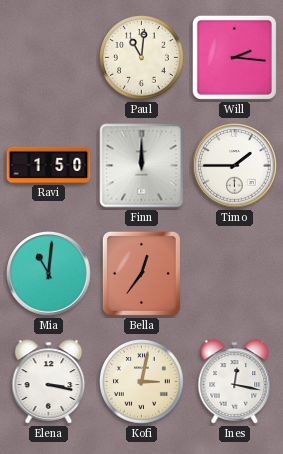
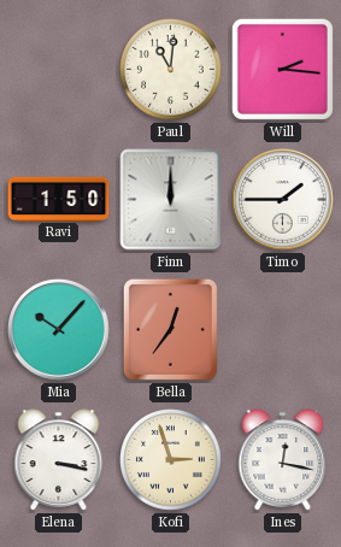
Mia: 11:01 -> 10:07 (59, 330)
Kofi: 3:02 -> 2:57 (171, 460)
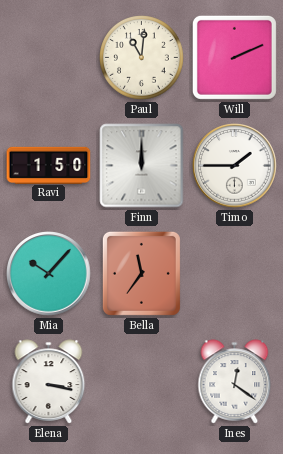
Will: 2:16 -> 2:11 (234, 57)
Bella: 12:36 -> 11:36 (141, 273)
Kofi: 2:57 -> none (171, 460)
Ines: 12:17 -> 12:21 (235, 382)
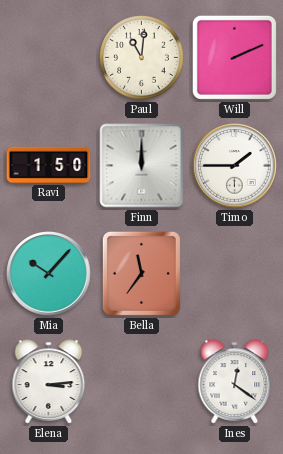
Elena: 3:17 -> 3:14 (49, 382)
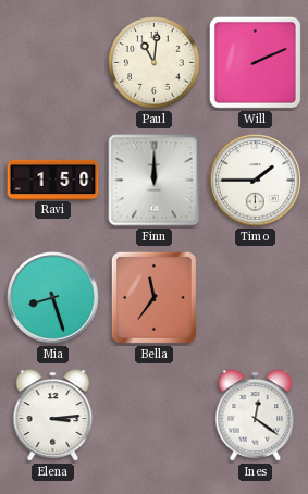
Mia: 10:07 -> 8:27 (53, 298)
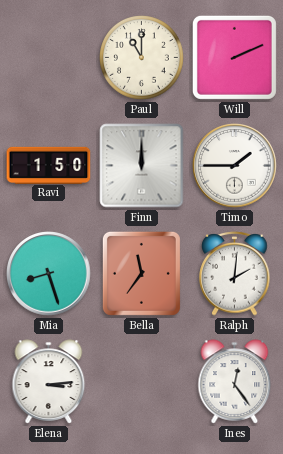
Paul: 11:01 -> 11:00 (142, 58)
Ralph: none -> 2:01 (235, 274)
Ines: 12:21 -> 12:24 (235, 382)
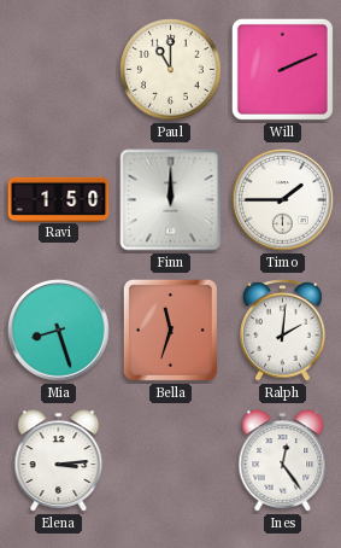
Bella: 11:36 -> 11:33 (170, 330)
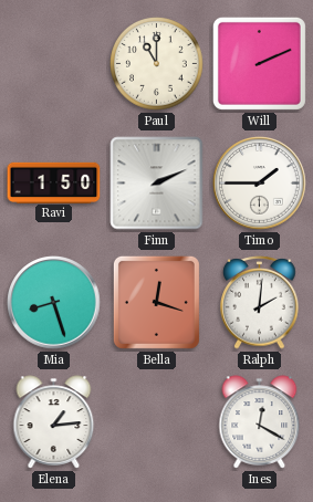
Finn: 12:00 -> 2:11 (157, 184)
Bella: 11:33 -> 12:18 (156, 302)
Elena: 3:14 -> 1:14 (54, 422)
Ines: 12:24 -> 12:20 (260, 422)
